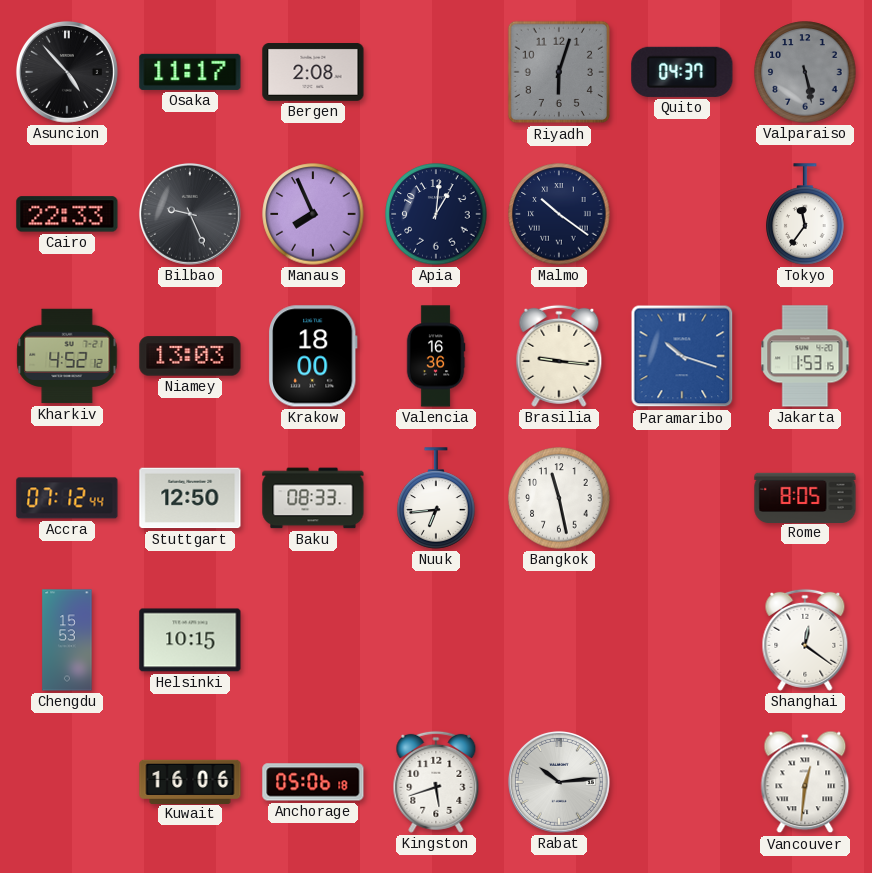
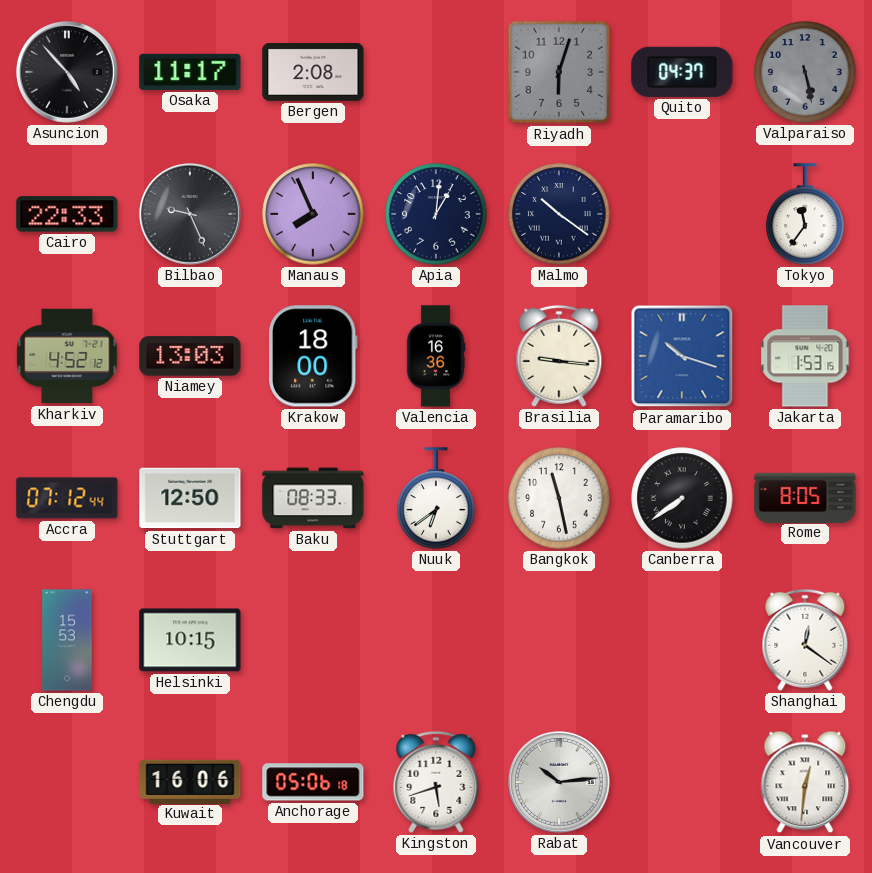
Nuuk: 6:44 -> 6:39 (436, 498)
Canberra: none -> 7:39 (682, 498)
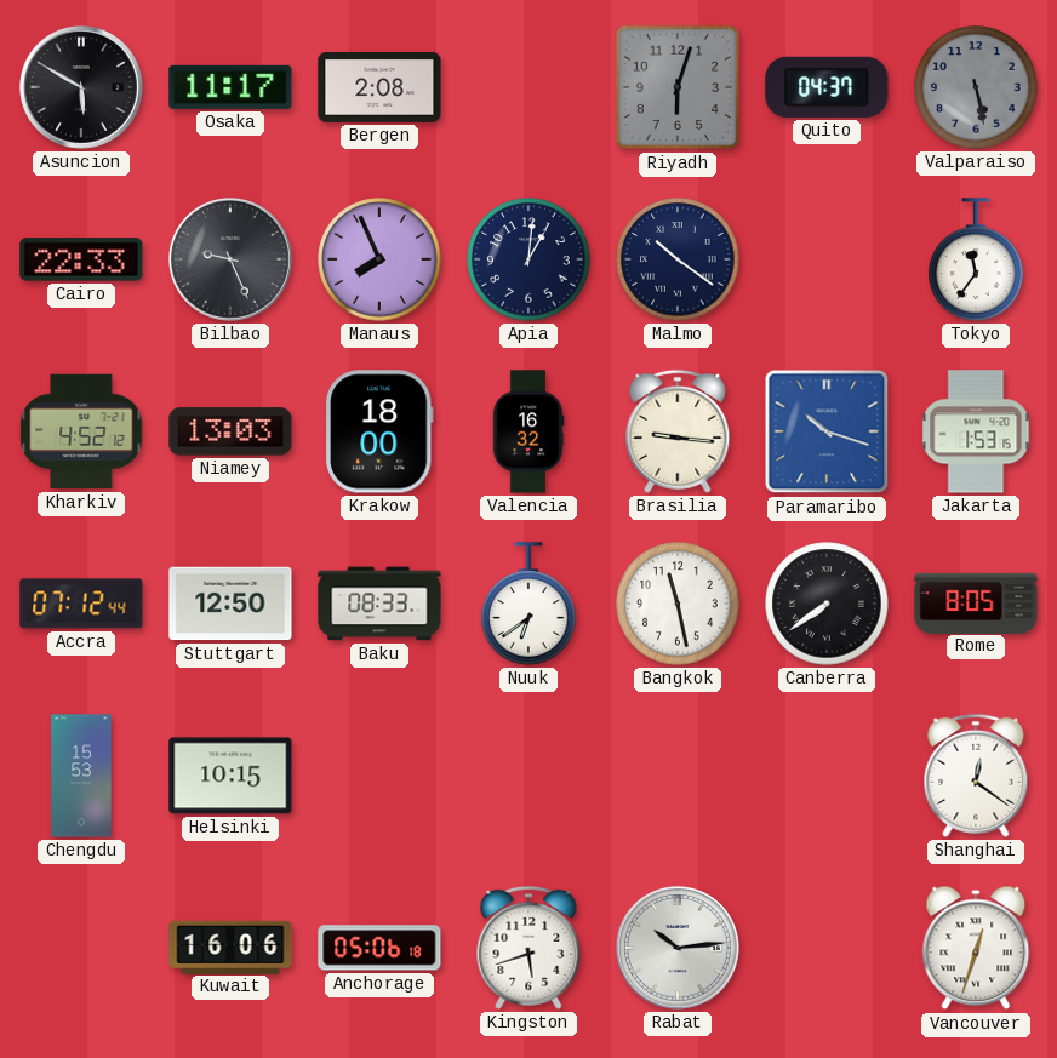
Asuncion: 4:53 -> 5:50 (81, 87)
Valencia: 16:36 -> 16:32 (528, 431)
Vancouver: 12:31 -> 12:33 (976, 948)
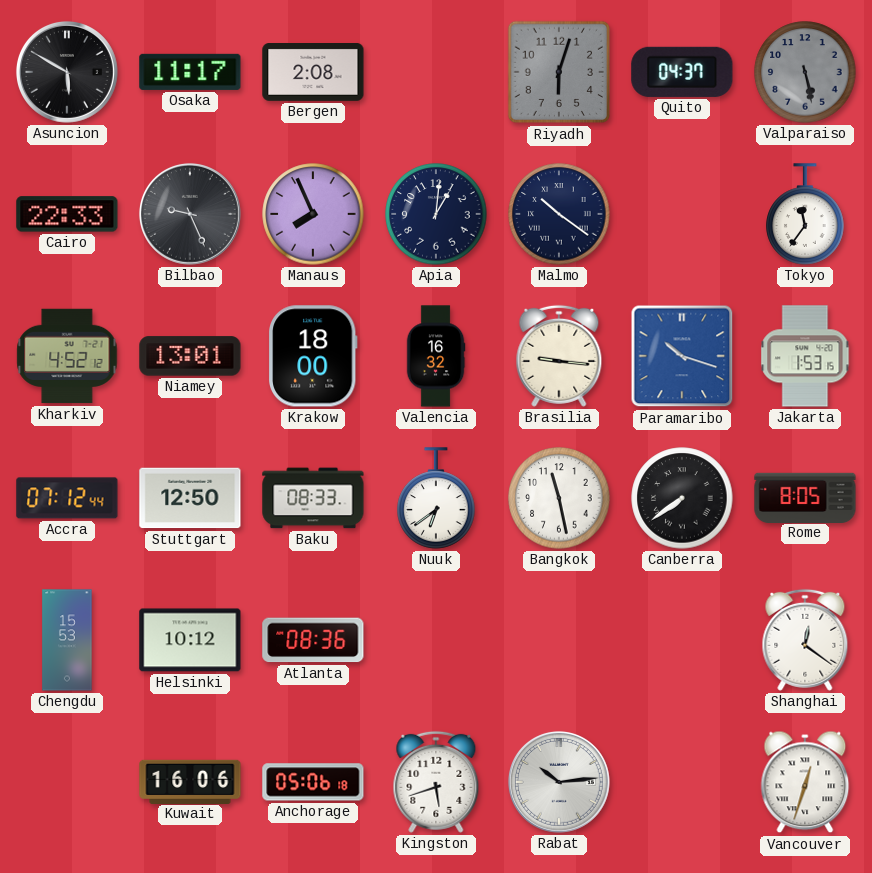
Niamey: 13:03 -> 13:01 (190, 356)
Helsinki: 10:15 -> 10:12 (190, 640)
Atlanta: none -> 08:36 (313, 640)
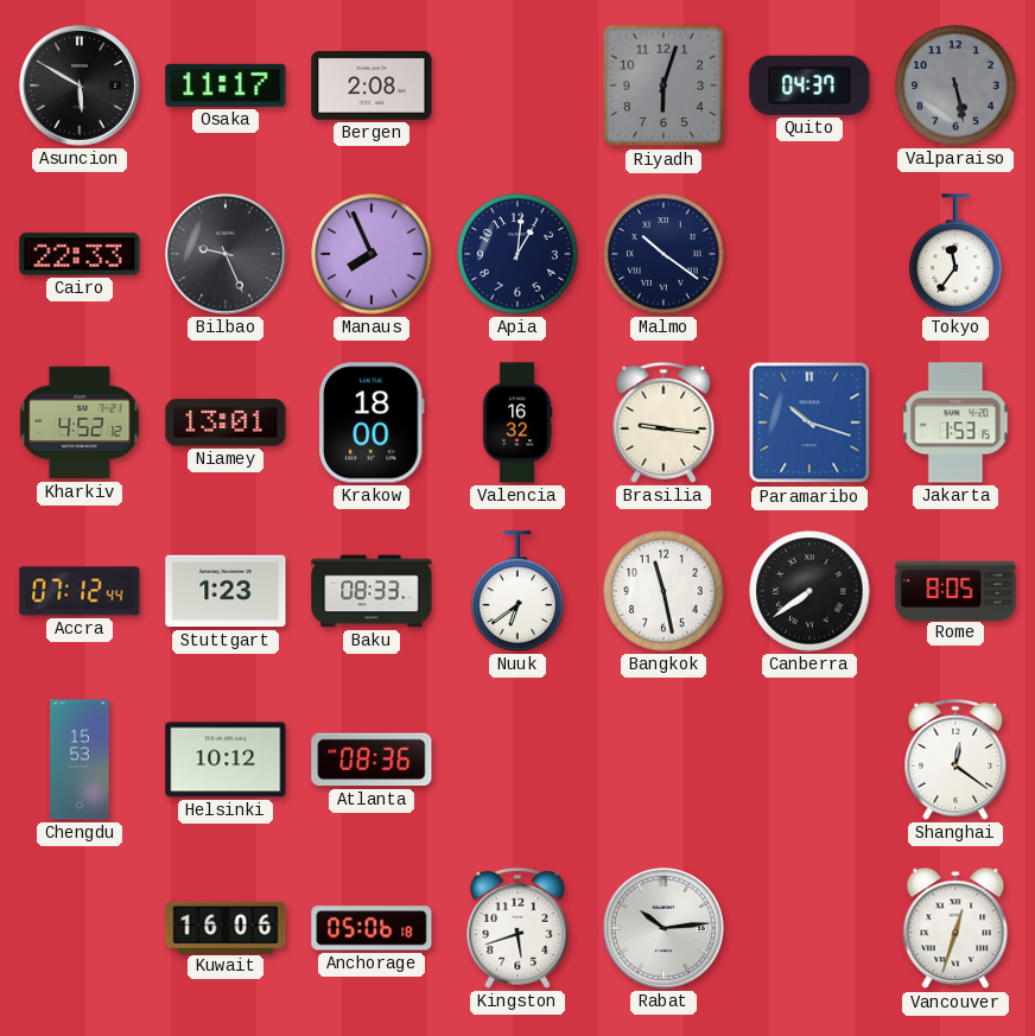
Stuttgart: 12:50 -> 1:23 (226, 591)
